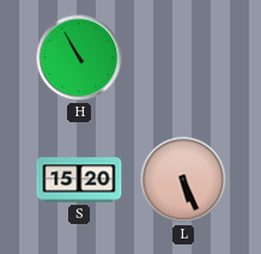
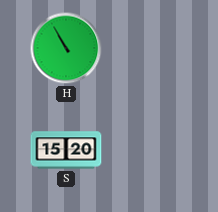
L: 5:26 -> none (183, 180)
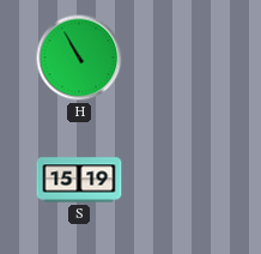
S: 15:20 -> 15:19 (79, 180)
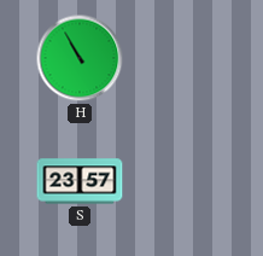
S: 15:19 -> 23:57 (80, 181)
